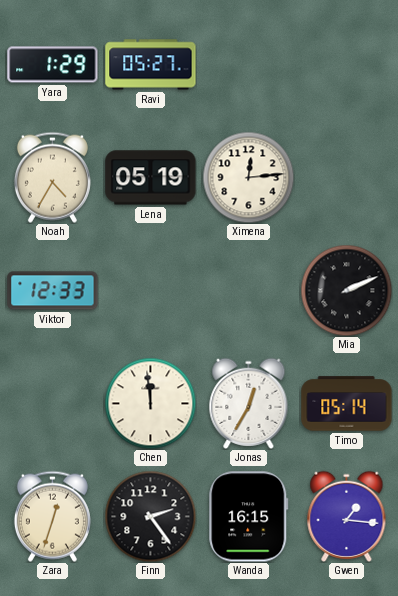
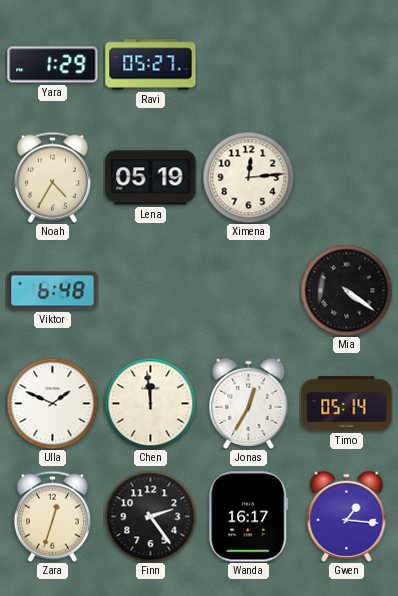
Viktor: 12:33 -> 6:48 (53, 291)
Mia: 2:11 -> 4:21 (346, 290)
Ulla: none -> 1:49 (52, 403)
Wanda: 16:15 -> 16:17 (249, 517)
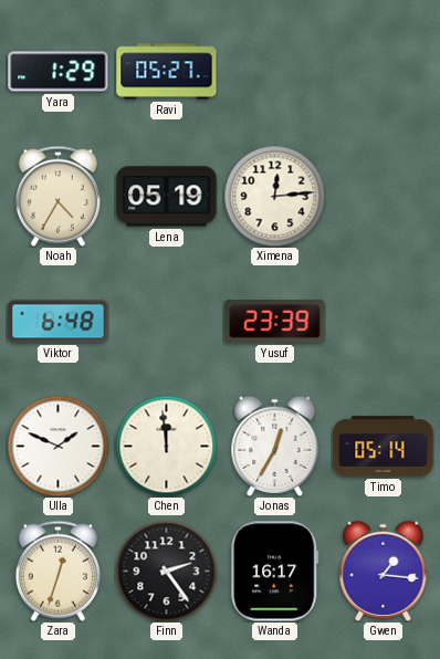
Yusuf: none -> 23:39 (275, 322)
Mia: 4:21 -> none (346, 290)
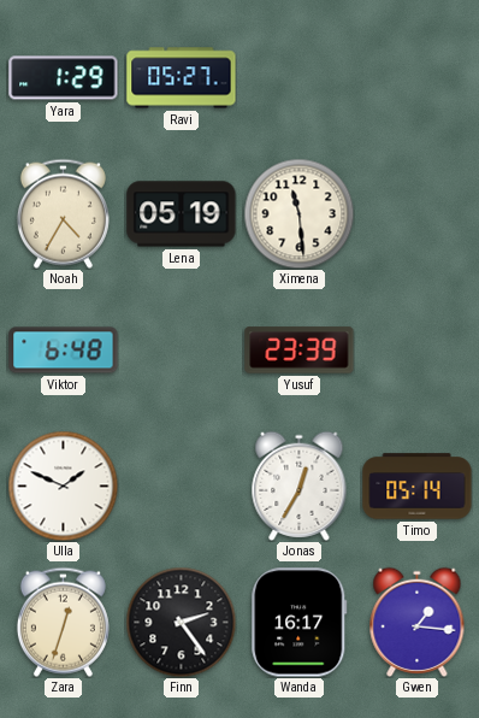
Ximena: 12:14 -> 11:29 (298, 213)
Chen: 11:59 -> none (166, 446)
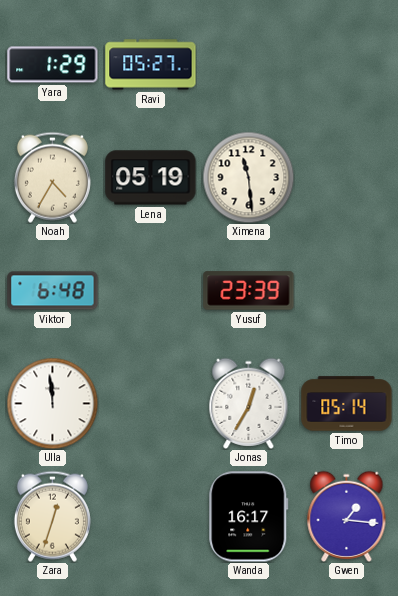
Ulla: 1:49 -> 11:59 (52, 403)
Finn: 2:24 -> none (181, 622)
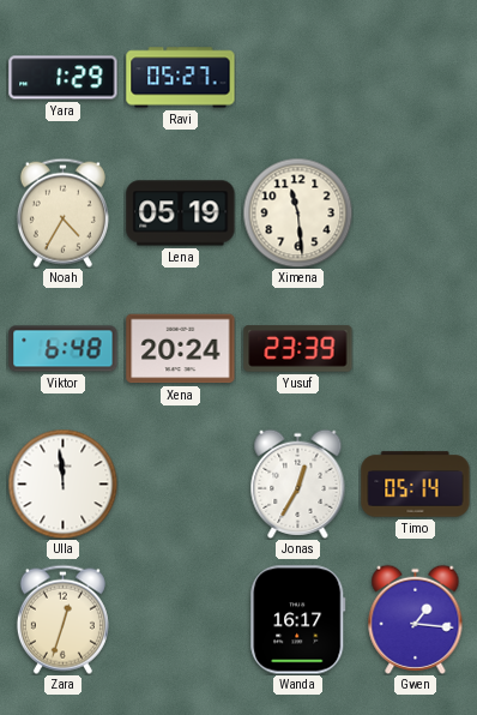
Xena: none -> 20:24 (181, 349)
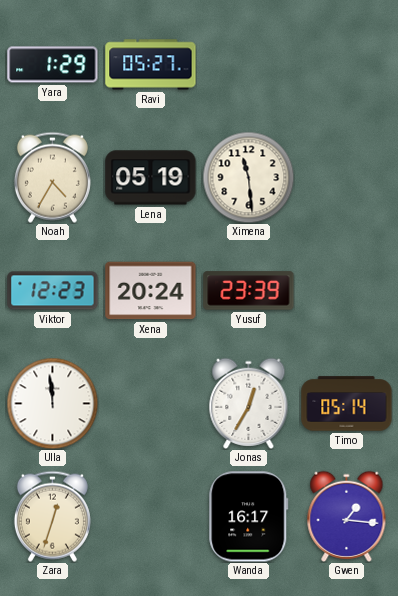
Viktor: 6:48 -> 12:23 (53, 291)
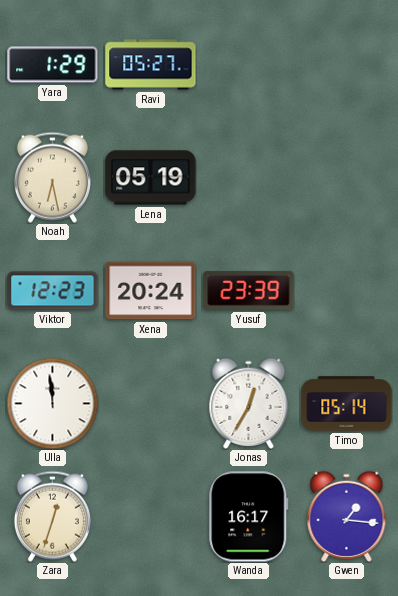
Noah: 4:35 -> 6:28 (52, 177)
Ximena: 11:29 -> none (248, 177)
